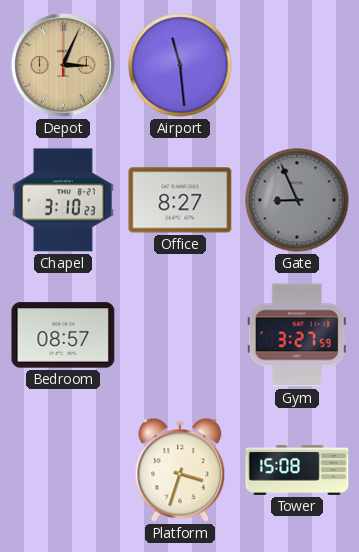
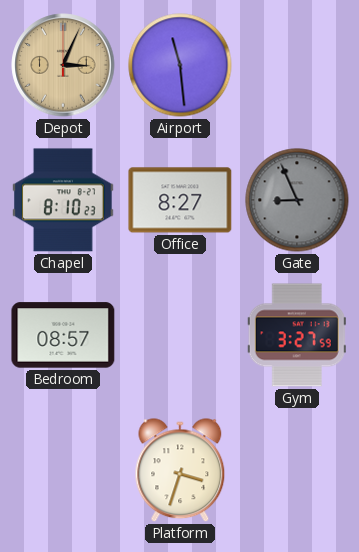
Chapel: 3:10 -> 8:10 (64, 200)
Tower: 15:08 -> none (297, 471)
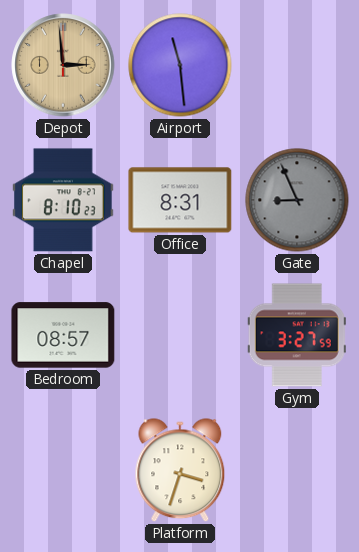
Depot: 3:04 -> 2:59 (63, 65)
Office: 8:27 -> 8:31 (180, 200)
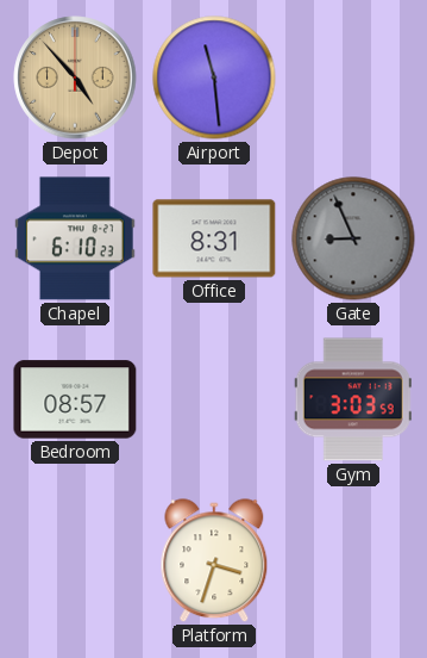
Depot: 2:59 -> 4:53 (75, 77)
Chapel: 8:10 -> 6:10 (76, 238)
Gym: 3:27 -> 3:03 (353, 399)
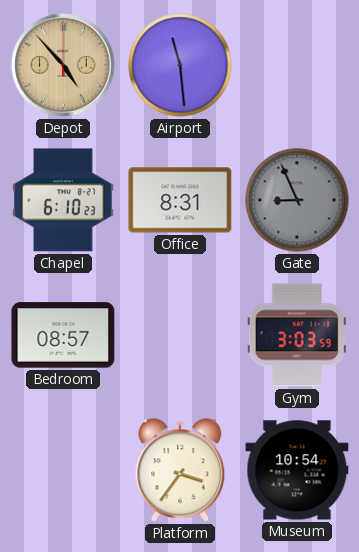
Platform: 3:33 -> 3:36 (180, 471)
Museum: none -> 10:54 (297, 470)
